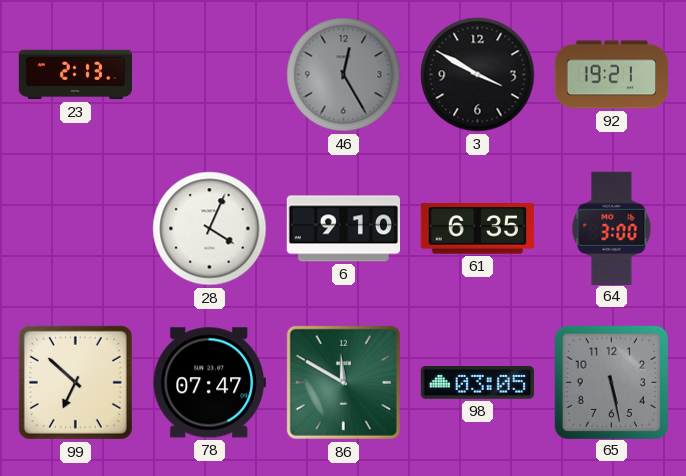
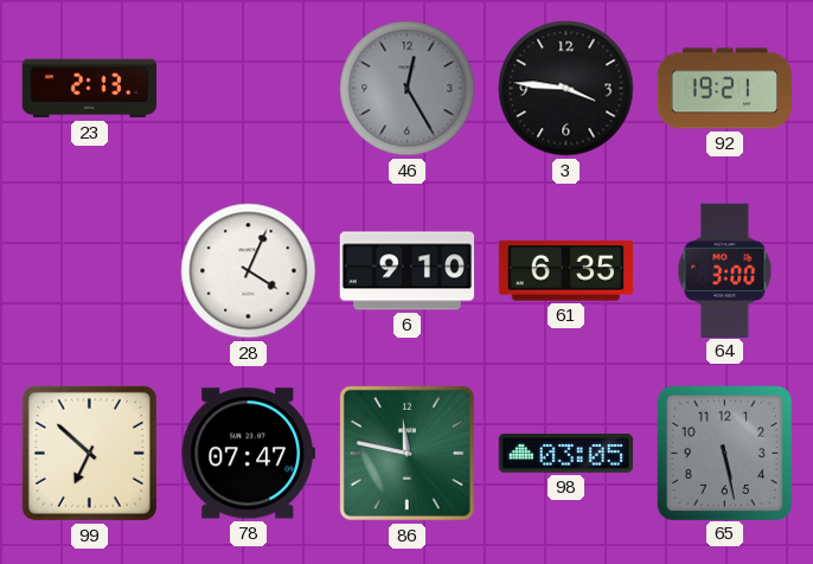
3: 3:50 -> 3:46 (566, 89)
86: 11:50 -> 11:47 (406, 453)
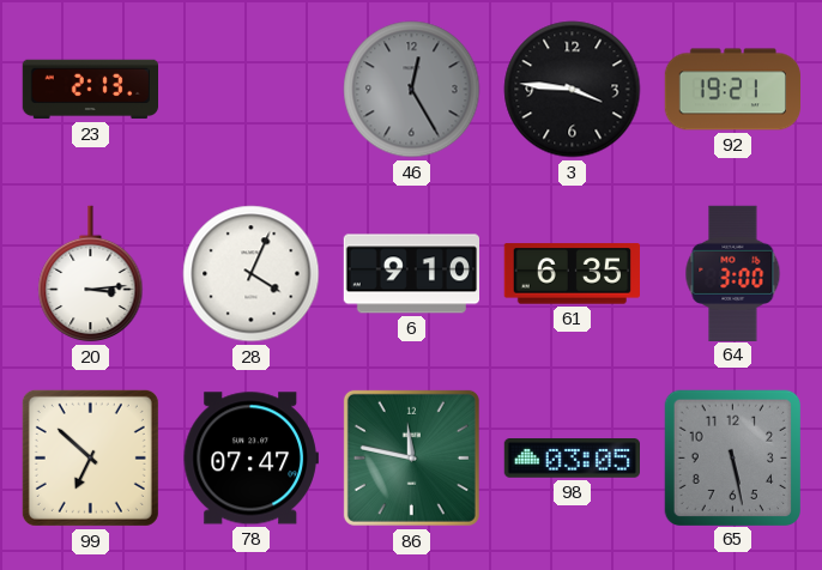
20: none -> 3:14 (91, 274)
